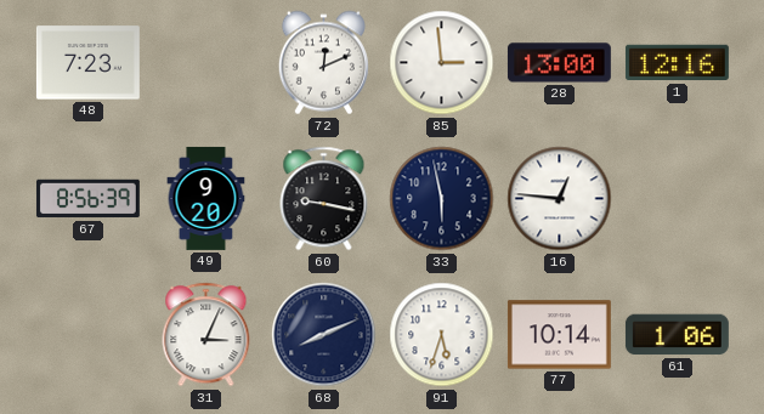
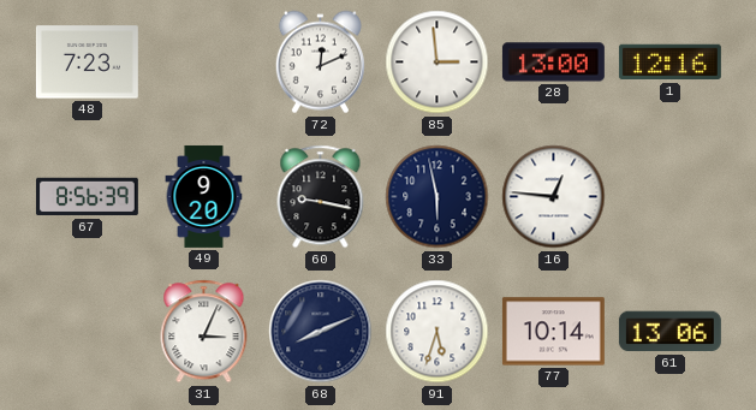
61: 1:06 -> 13:06 (669, 332)
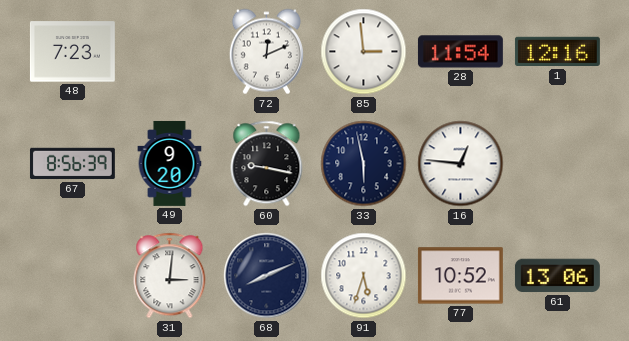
28: 13:00 -> 11:54 (460, 52)
31: 3:04 -> 3:01 (170, 276)
77: 10:14 -> 10:52 (460, 276)
